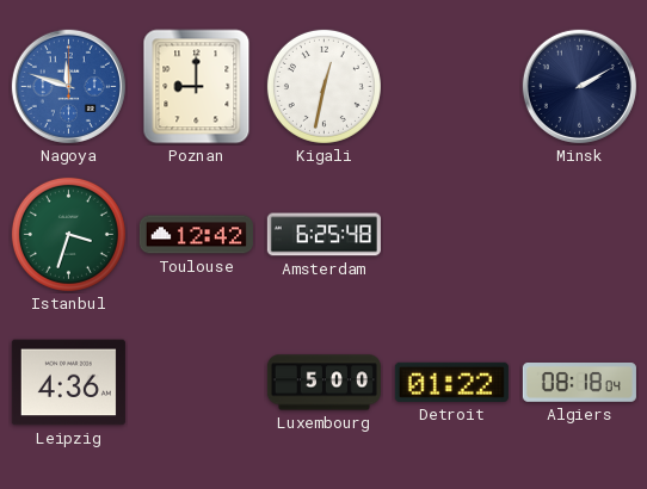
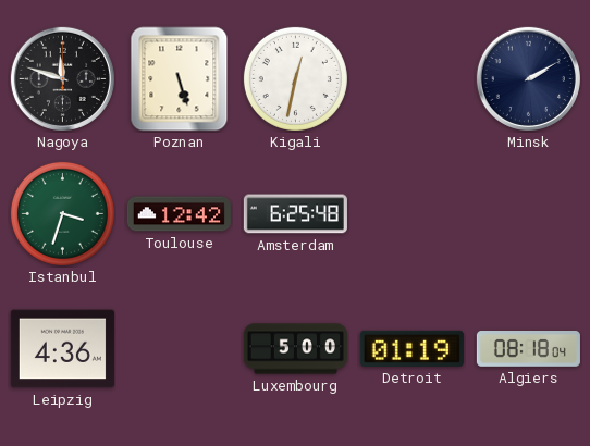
Nagoya dial: blue -> black (62, 78)
Poznan: 9:00 -> 5:27 (180, 79)
Detroit: 01:22 -> 01:19 (411, 348)
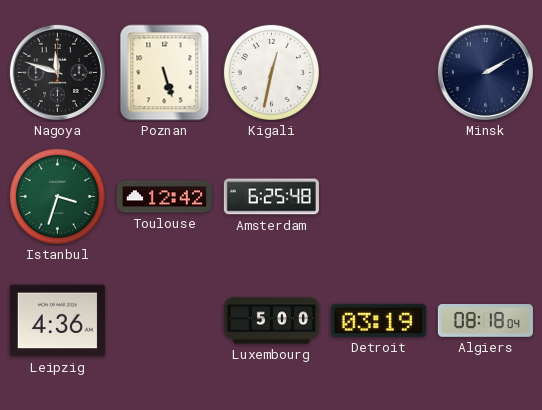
Detroit: 01:19 -> 03:19 (378, 320)
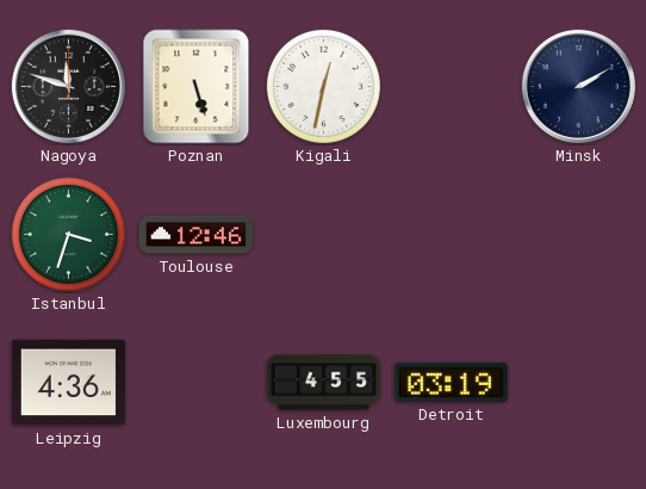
Toulouse: 12:42 -> 12:46 (195, 235)
Amsterdam: 6:25 -> none (271, 197)
Luxembourg: 5:00 -> 4:55 (323, 383)
Algiers: 08:18 -> none (485, 321)
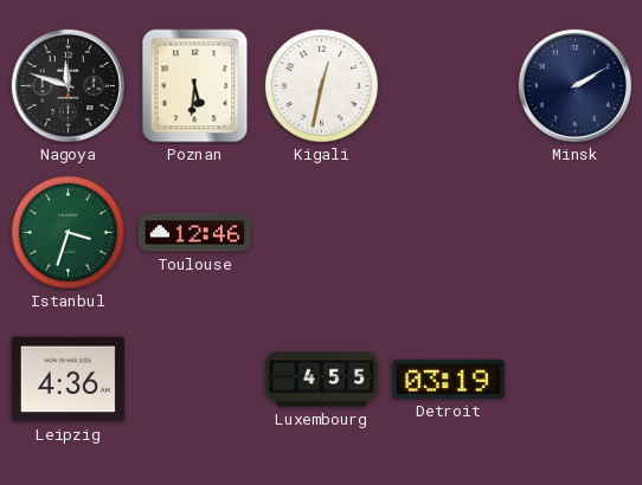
Poznan: 5:27 -> 5:31 (195, 86)
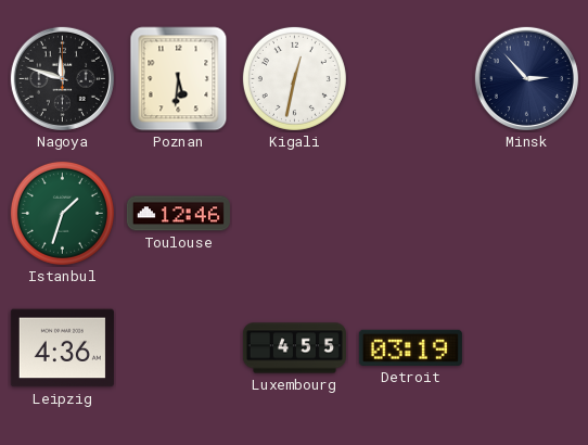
Minsk: 2:10 -> 2:53 (526, 78)
Istanbul: 3:33 -> 1:33 (62, 213)
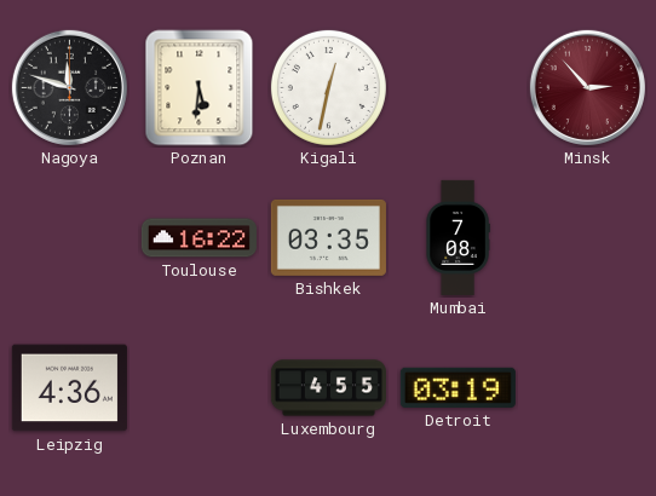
Minsk dial: navy -> burgundy (587, 87)
Istanbul: 1:33 -> none (62, 213)
Toulouse: 12:46 -> 16:22 (198, 238)
Bishkek: none -> 03:35 (328, 237)
Mumbai: none -> 7:08 (458, 237)
